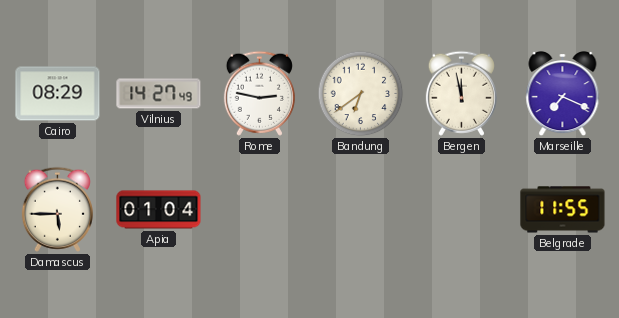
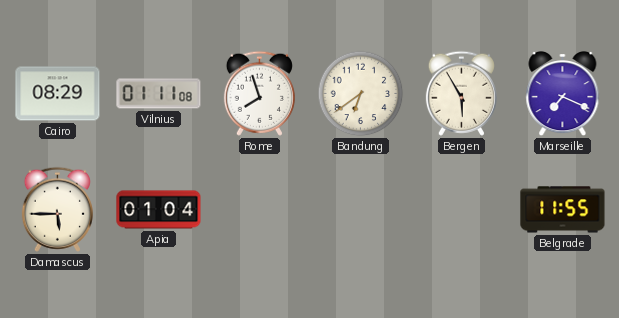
Vilnius: 14:27 -> 01:11 (159, 94)
Rome: 2:47 -> 7:57 (259, 93)
Bergen: 11:58 -> 5:55 (461, 93)
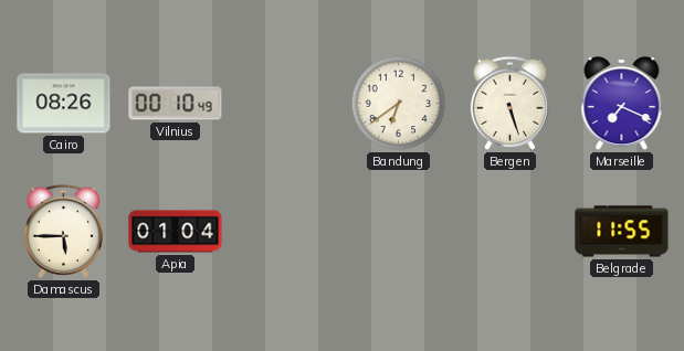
Cairo: 08:29 -> 08:26 (64, 104)
Vilnius: 01:11 -> 00:10 (176, 104)
Rome: 7:57 -> none (259, 93)
Bergen: 5:55 -> 5:27 (509, 103)
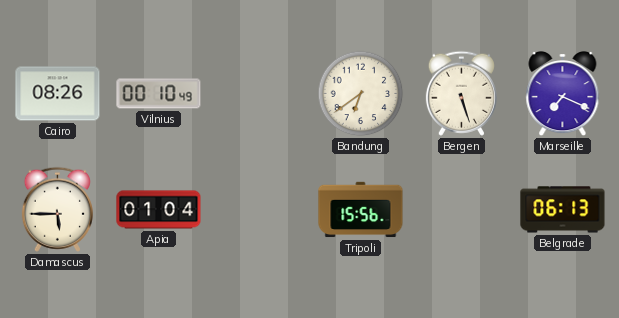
Tripoli: none -> 15:56 (361, 210)
Belgrade: 11:55 -> 06:13 (563, 210)
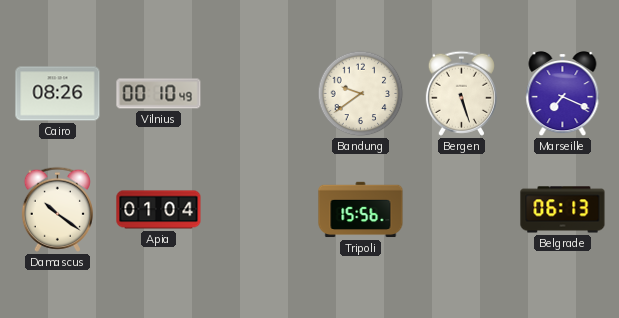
Bandung: 6:39 -> 9:39 (361, 94)
Damascus: 5:45 -> 10:21 (57, 209)
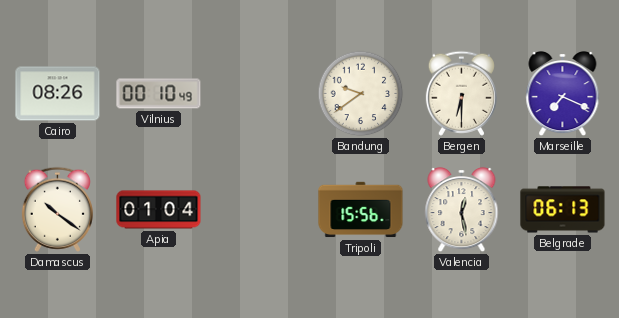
Bergen: 5:27 -> 6:30 (461, 93)
Valencia: none -> 12:28 (462, 210)
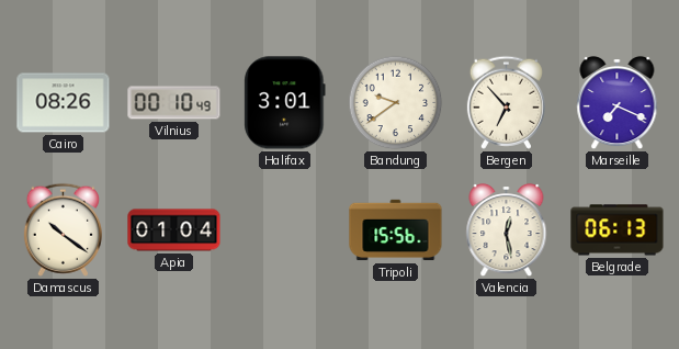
Halifax: none -> 3:01 (285, 103)
Bergen: 6:30 -> 6:53 (506, 102)
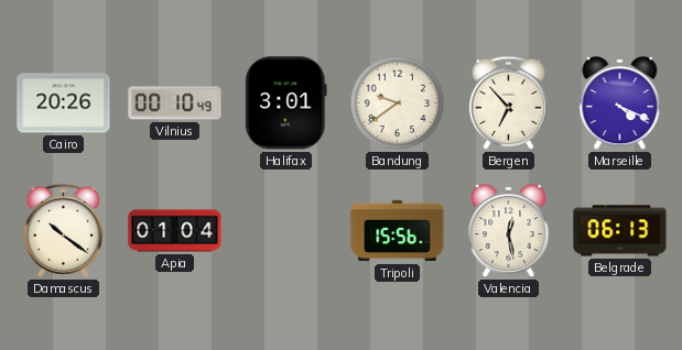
Cairo: 08:26 -> 20:26 (64, 103)
Marseille: 7:19 -> 4:19 (620, 103)
